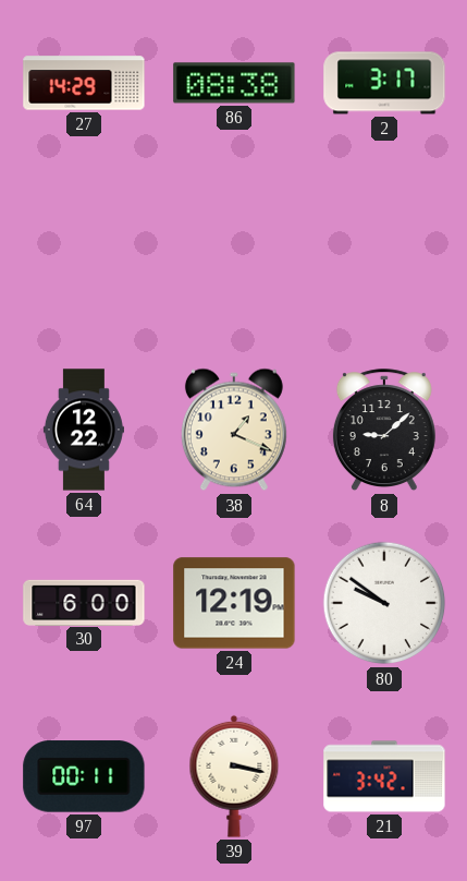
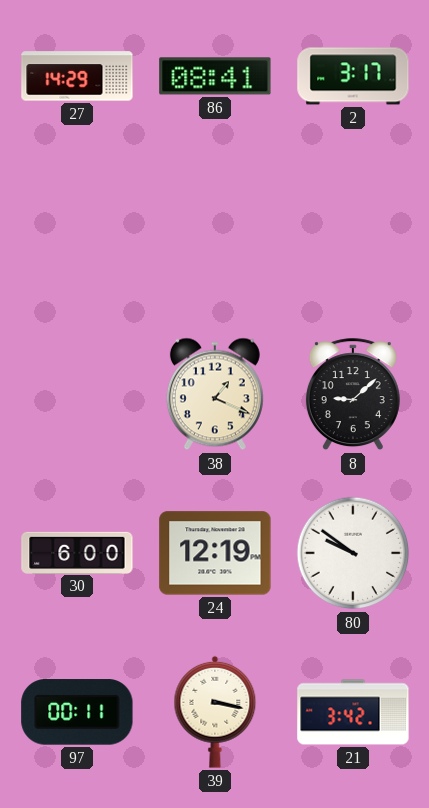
86: 08:38 -> 08:41 (215, 76)
64: 12:22 -> none (84, 430)
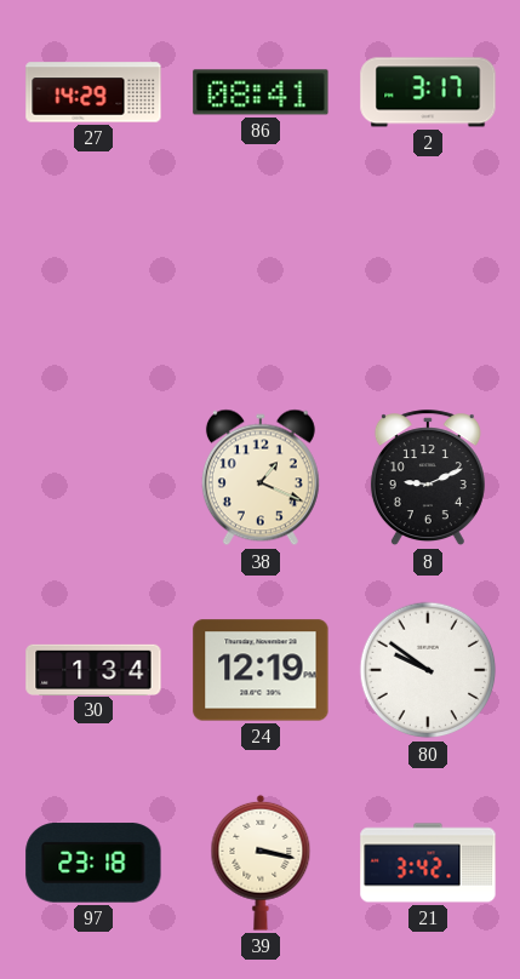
8: 9:08 -> 9:11 (428, 479)
30: 6:00 -> 1:34 (93, 669)
97: 00:11 -> 23:18 (93, 863)
